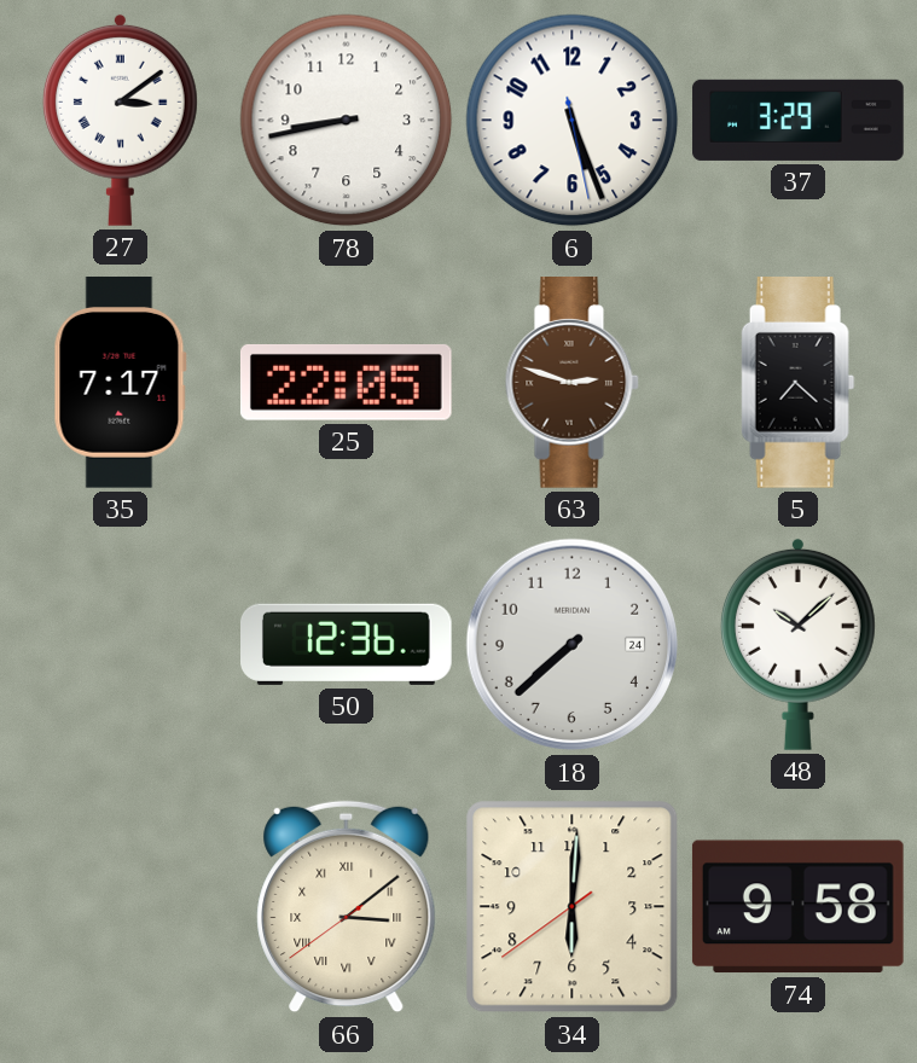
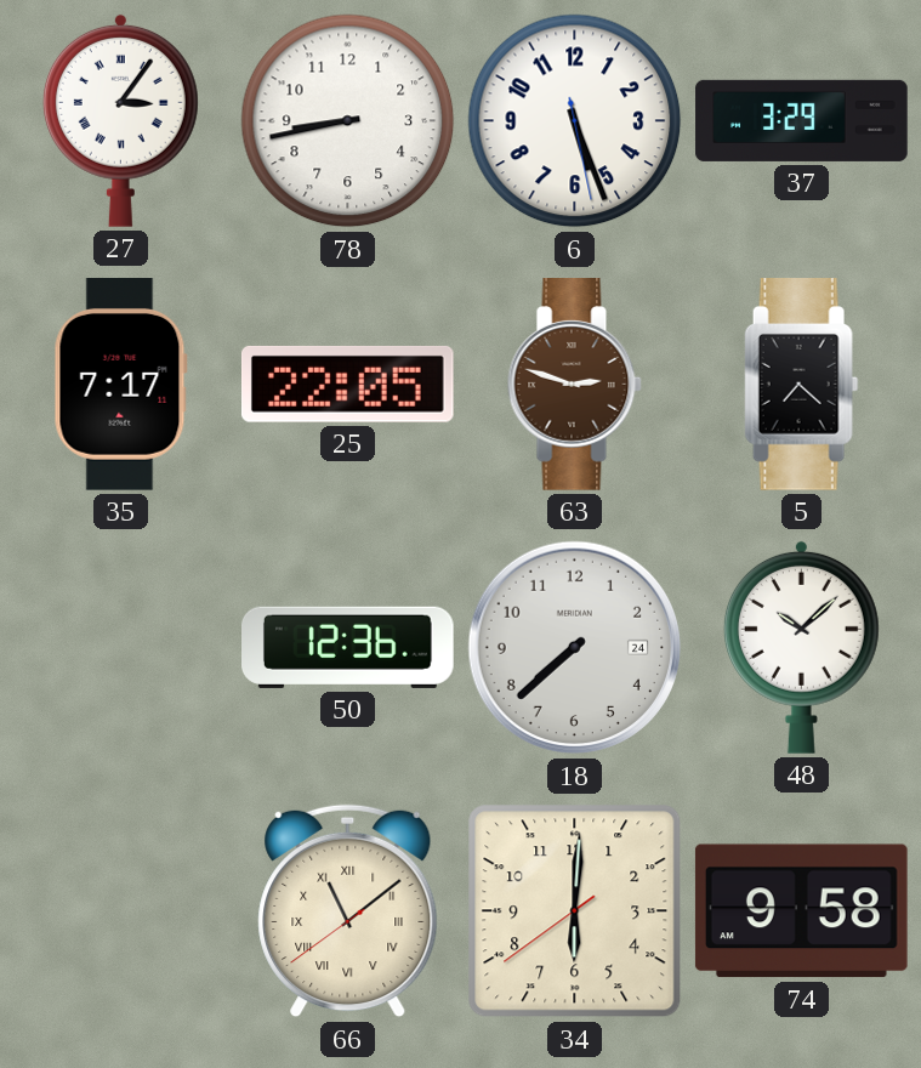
27: 3:09 -> 3:06 (120, 120)
66: 3:08 -> 11:08 (348, 911)
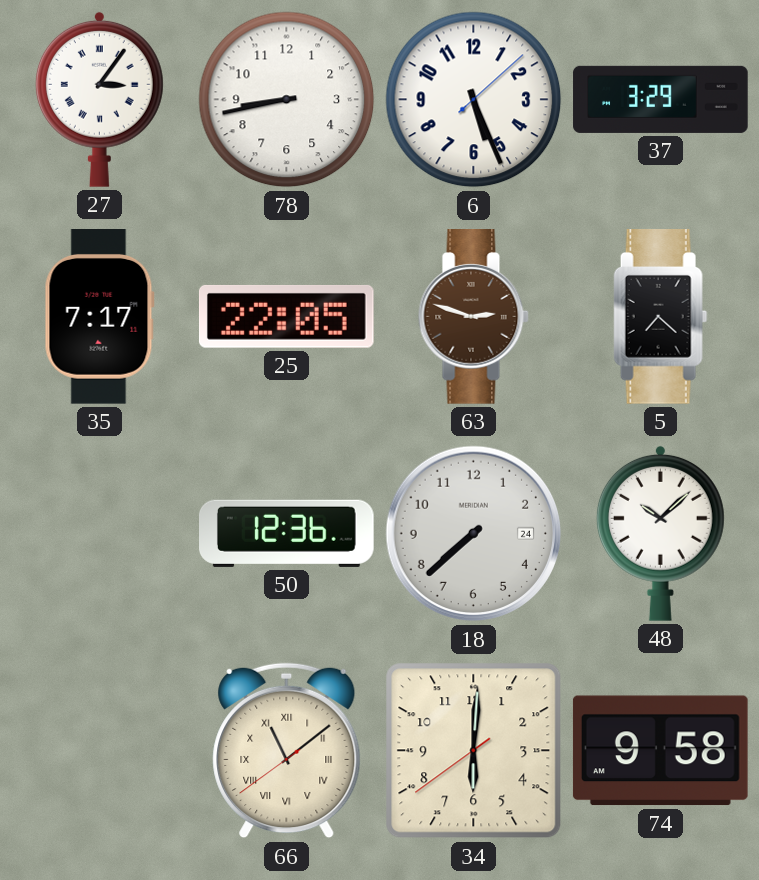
6: 5:26:28 -> 5:26:08 (474, 100)
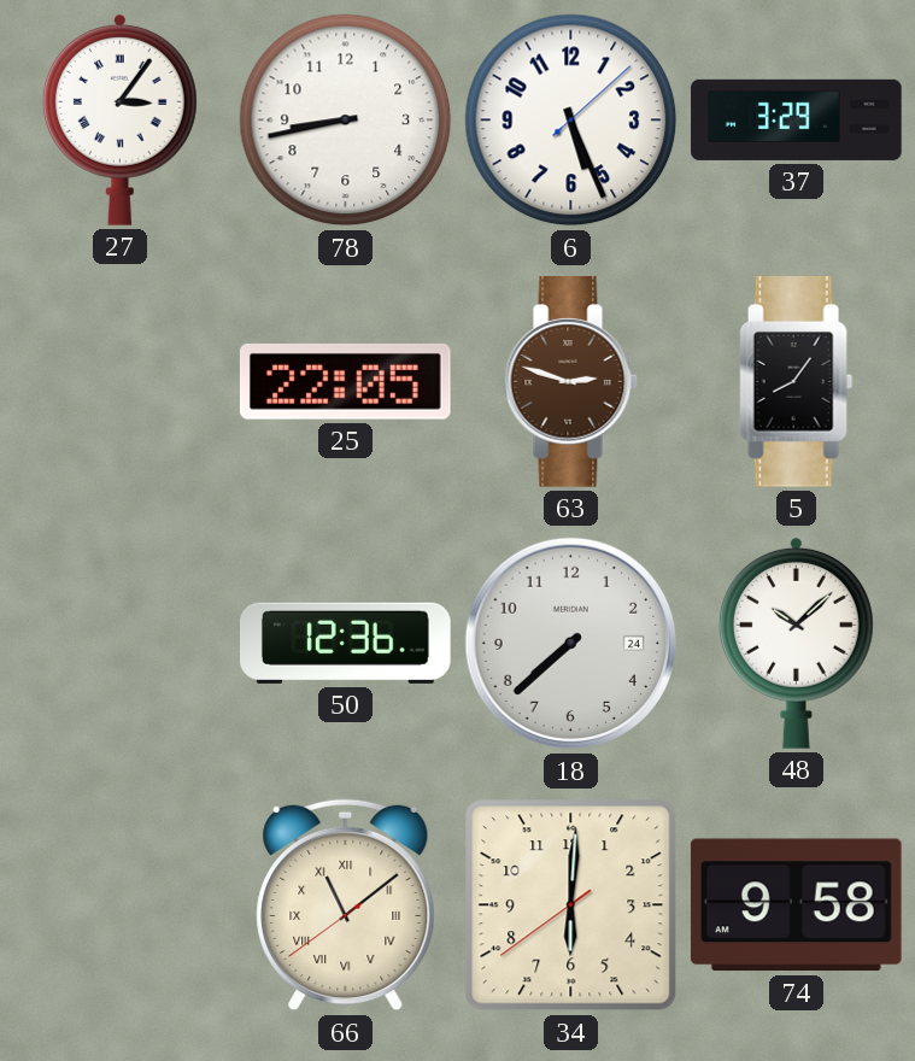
35: 7:17 -> none (99, 317)
5: 7:22 -> 8:06 (797, 382)
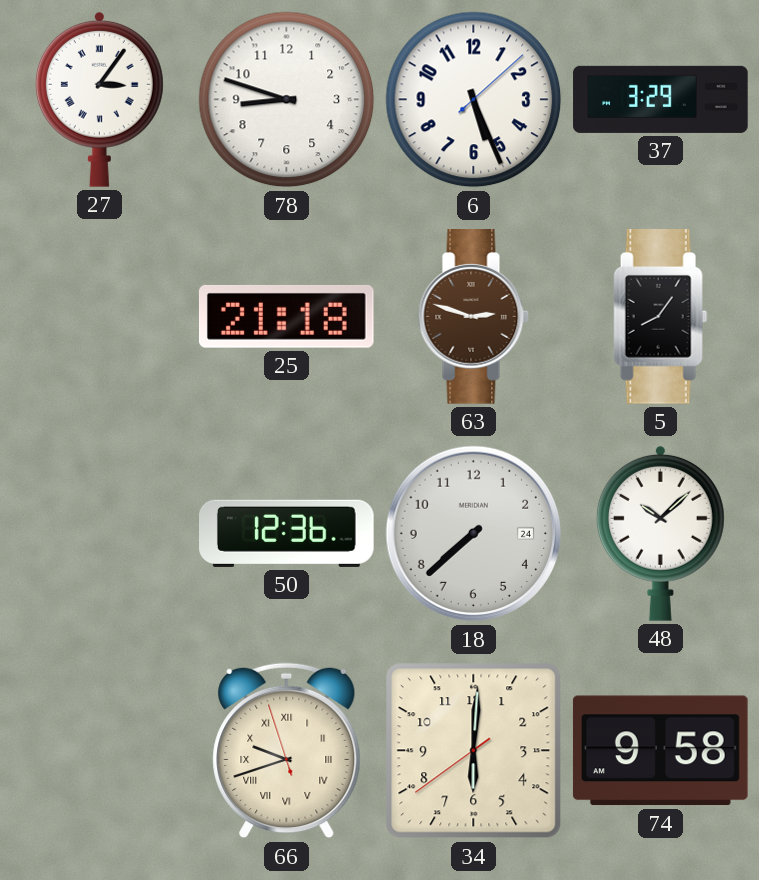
78: 8:43 -> 8:48 (287, 100)
25: 22:05 -> 21:18 (286, 316)
66: 11:08 -> 9:41 (287, 751)
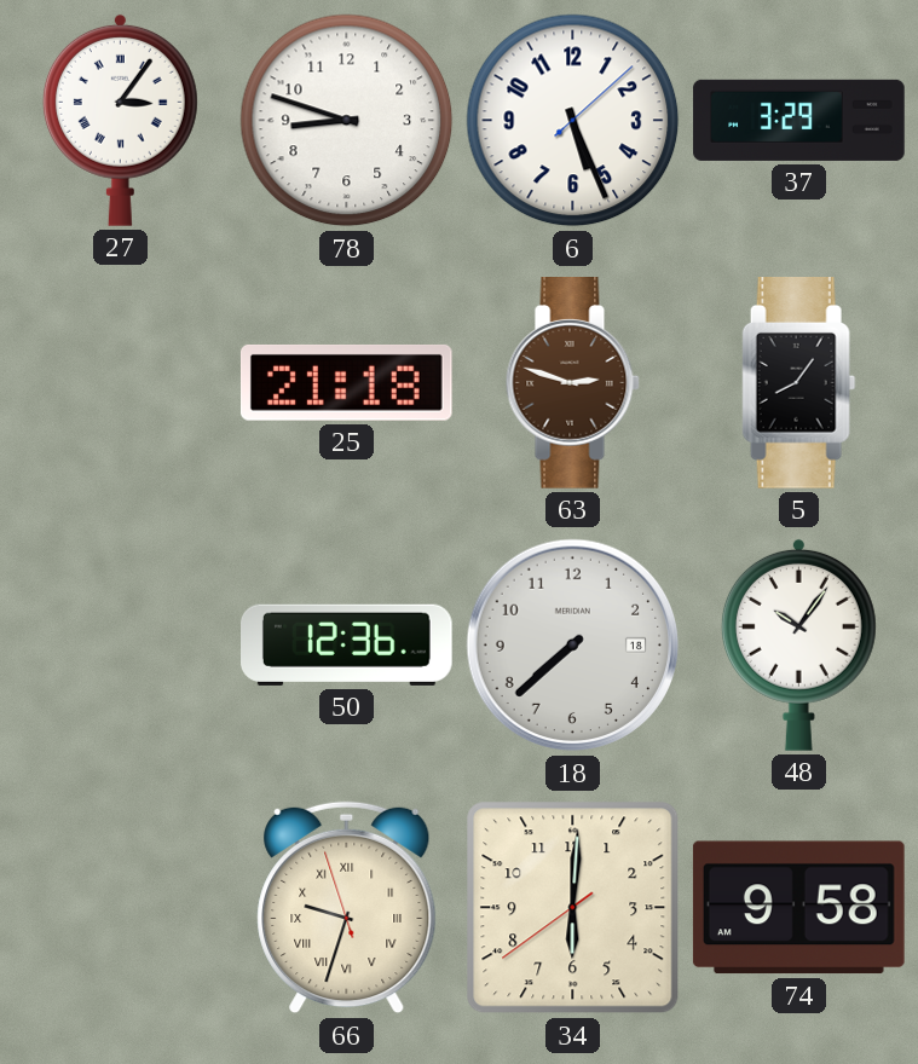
18 date: 24 -> 18 (573, 646)
48: 10:08 -> 10:06 (798, 644)
66: 9:41 -> 9:32 (347, 908)
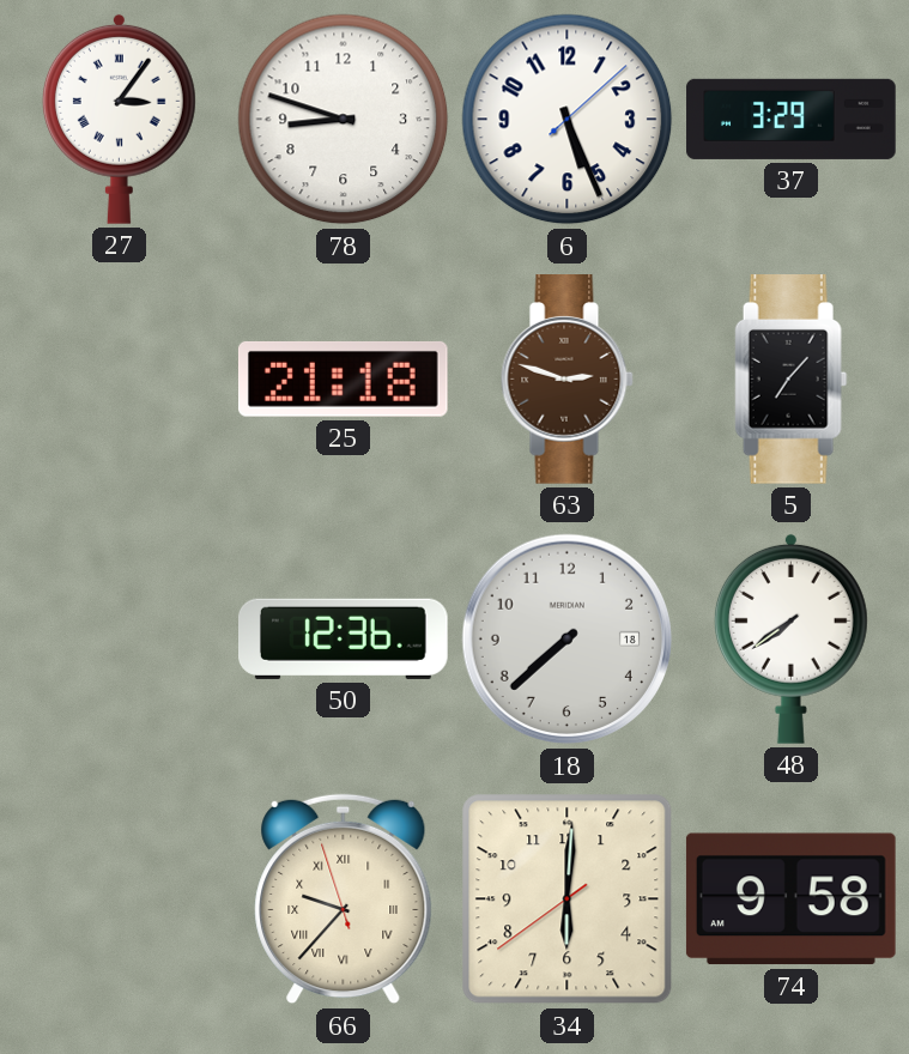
5: 8:06 -> 7:07 (792, 380)
48: 10:06 -> 7:39 (790, 638)
66: 9:32 -> 9:36 (344, 899)
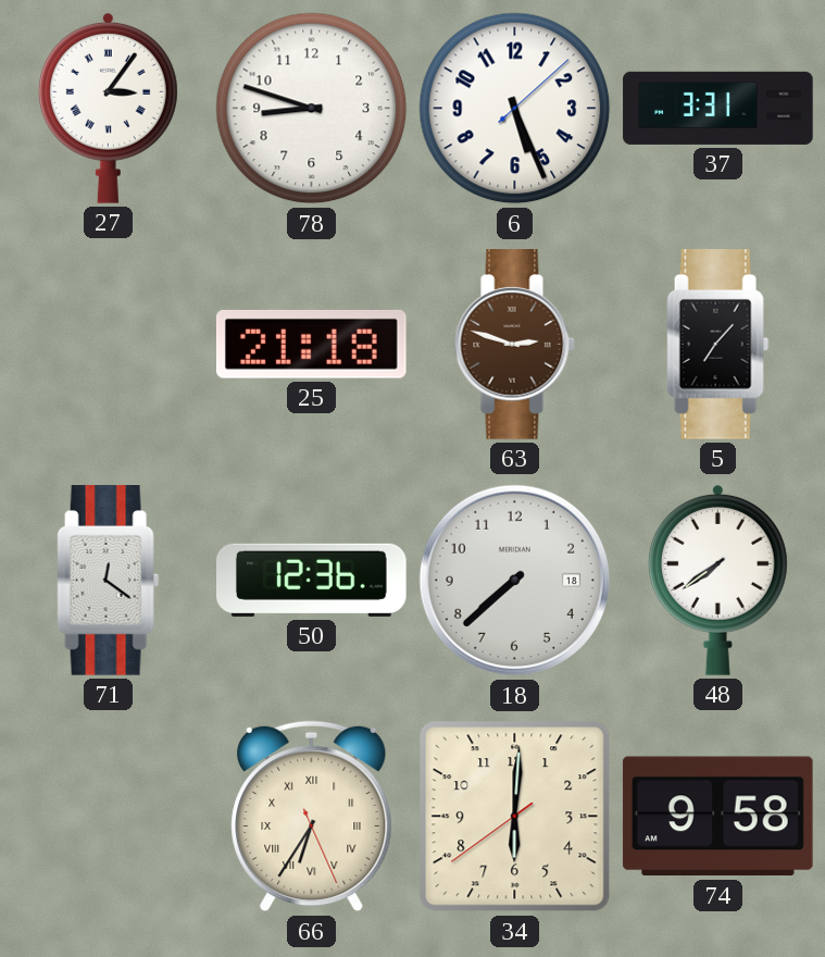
37: 3:29 -> 3:31 (718, 108)
71: none -> 12:21 (109, 581)
66: 9:36 -> 6:35 (312, 817)
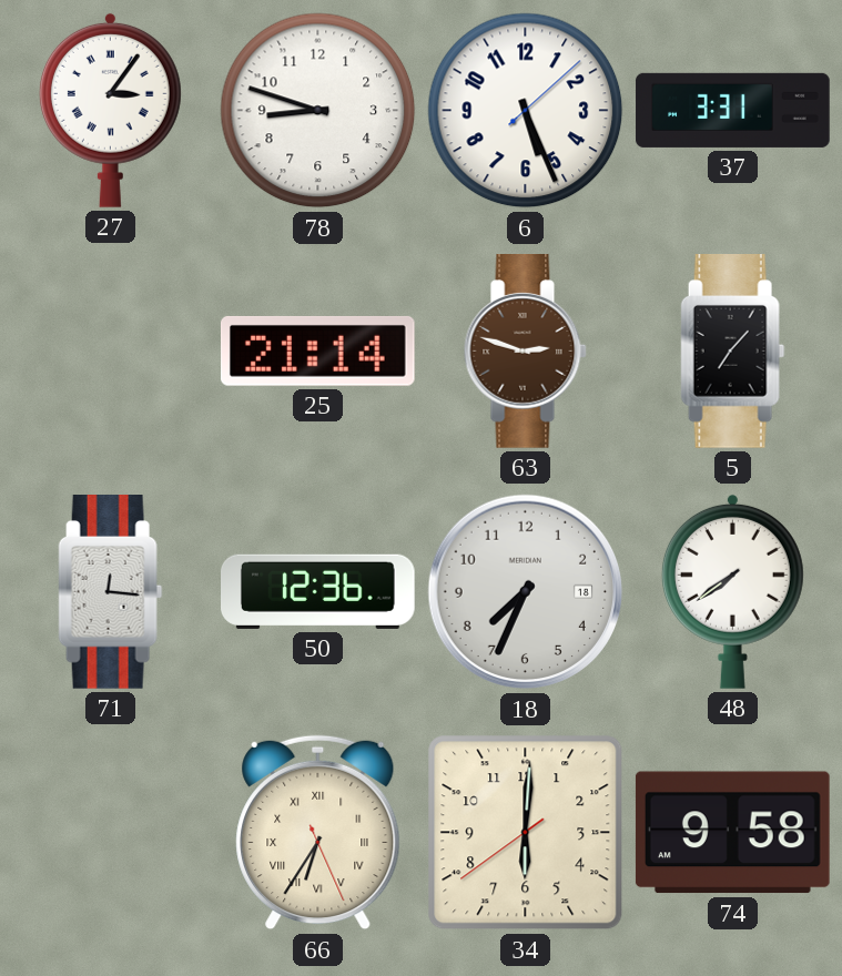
25: 21:18 -> 21:14 (317, 350)
71: 12:21 -> 12:16 (111, 592)
18: 7:38 -> 7:34 (526, 592)
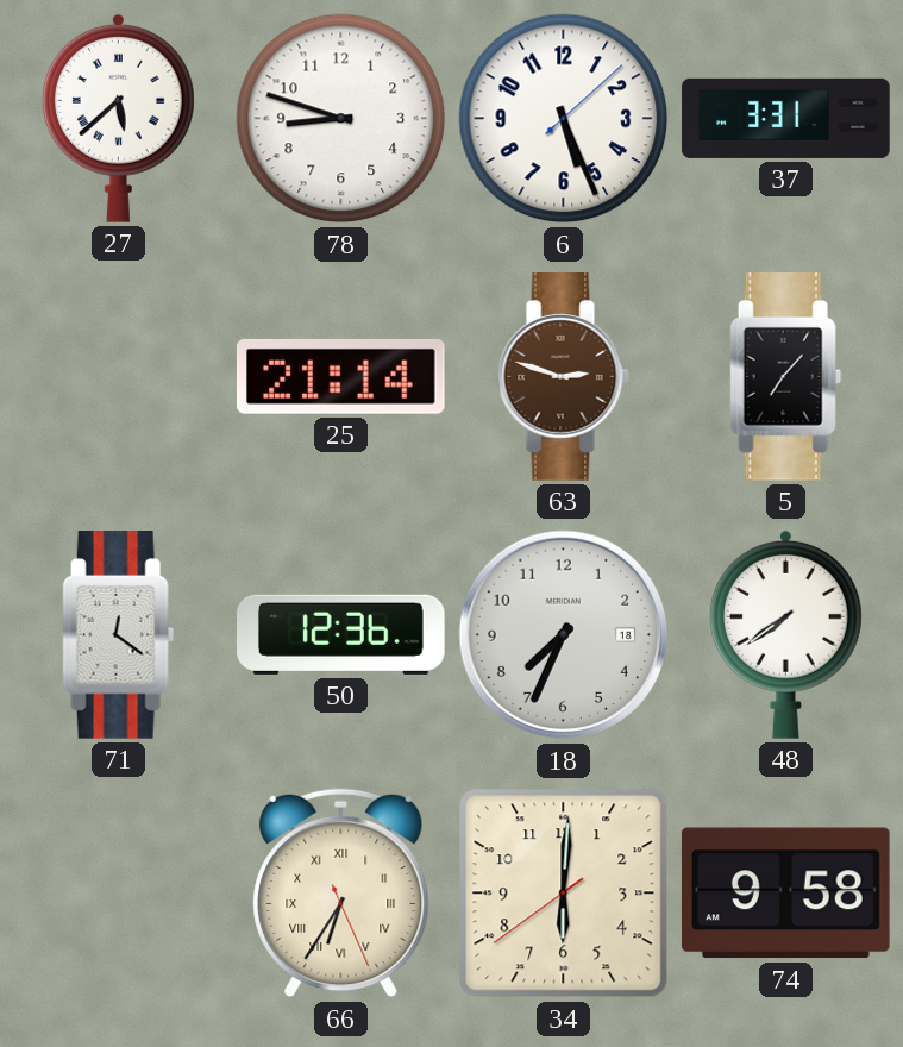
27: 3:06 -> 5:38 (118, 118)
71: 12:16 -> 12:21 (119, 635)
